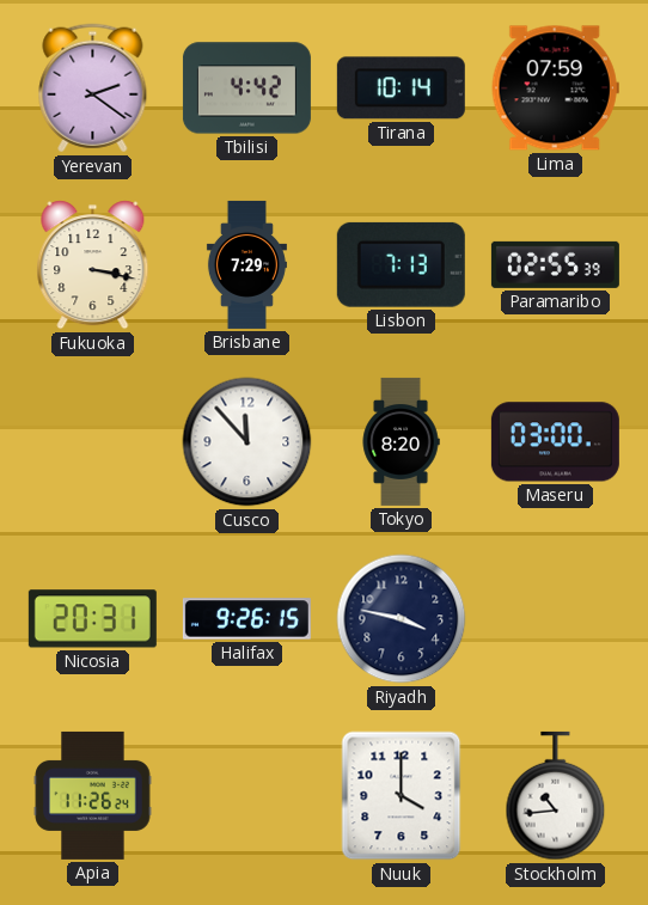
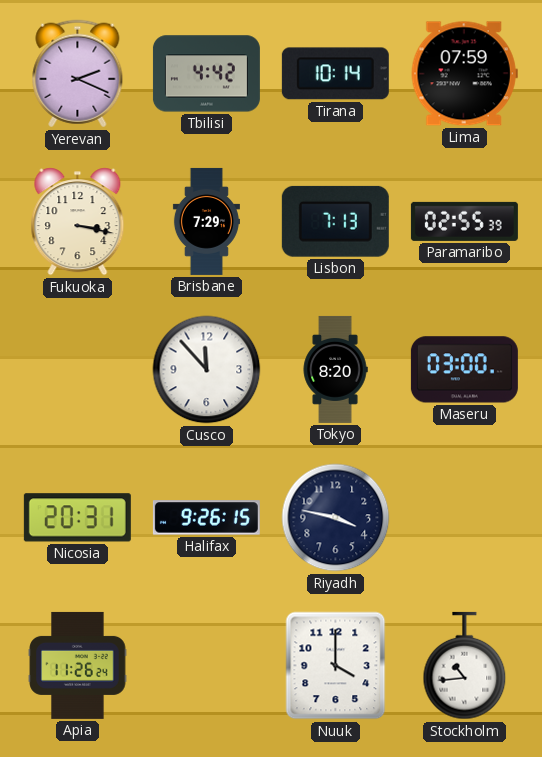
Yerevan: 2:21 -> 2:19 (78, 74)
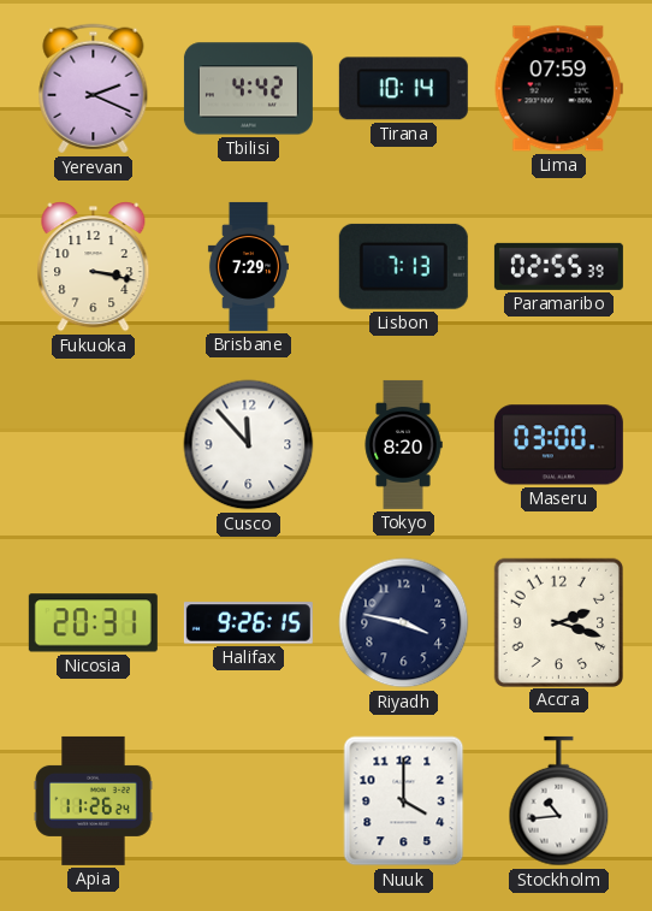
Accra: none -> 2:18 (558, 622)
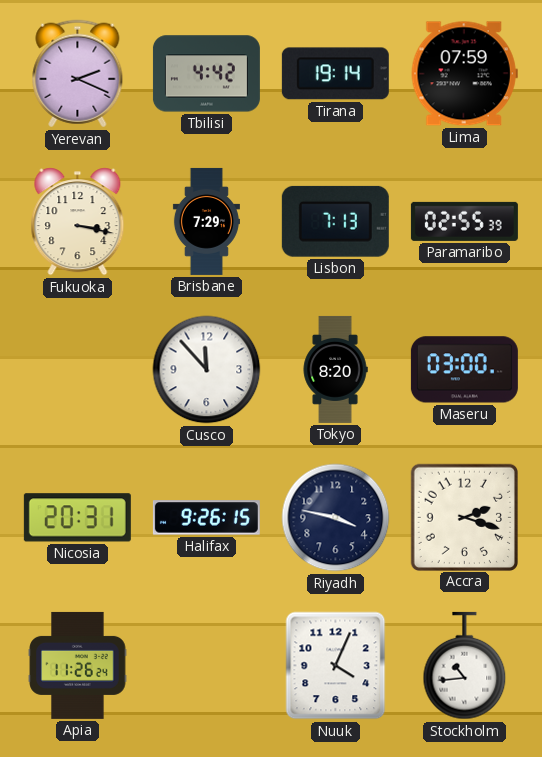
Tirana: 10:14 -> 19:14 (335, 74)
Nuuk: 4:00 -> 4:04 (336, 666)
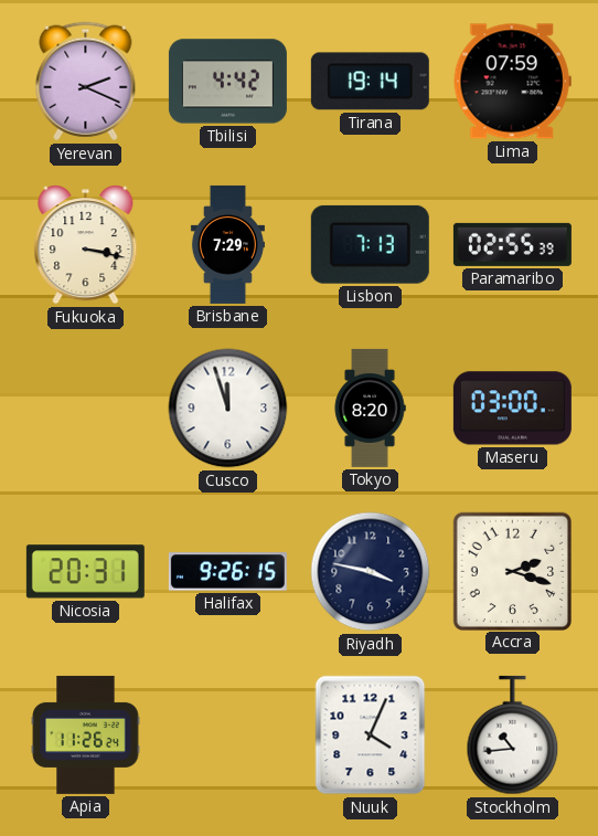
Cusco: 11:53 -> 11:57 (228, 409)
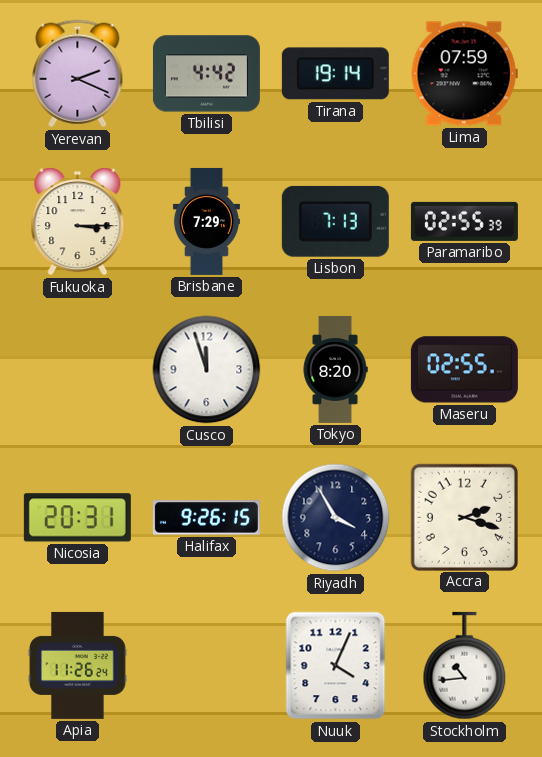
Fukuoka: 3:17 -> 3:15 (78, 222)
Maseru: 03:00 -> 02:55 (464, 370)
Riyadh: 3:47 -> 3:55 (336, 518)
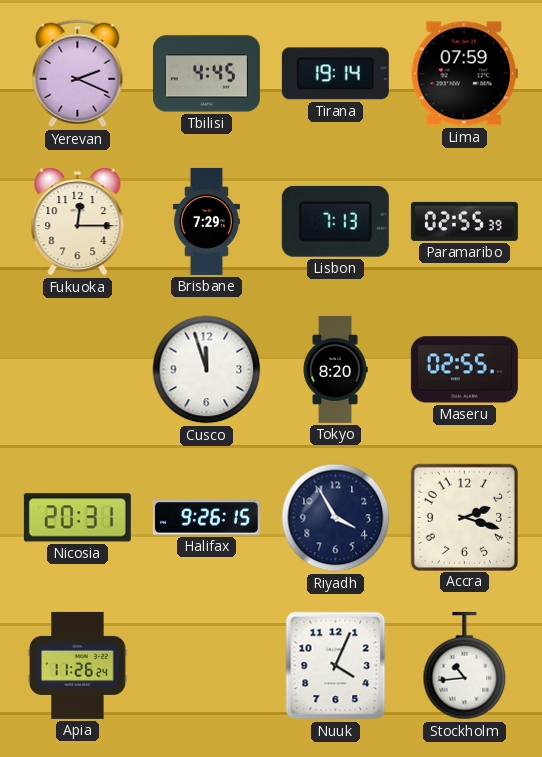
Tbilisi: 4:42 -> 4:45 (206, 74)
Fukuoka: 3:15 -> 12:15 (78, 222)
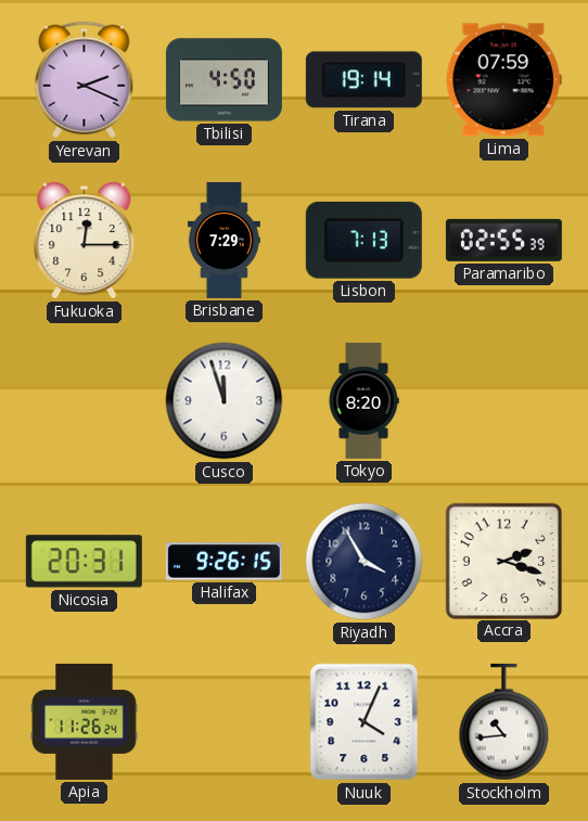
Tbilisi: 4:45 -> 4:50 (223, 80)
Maseru: 02:55 -> none (464, 370)
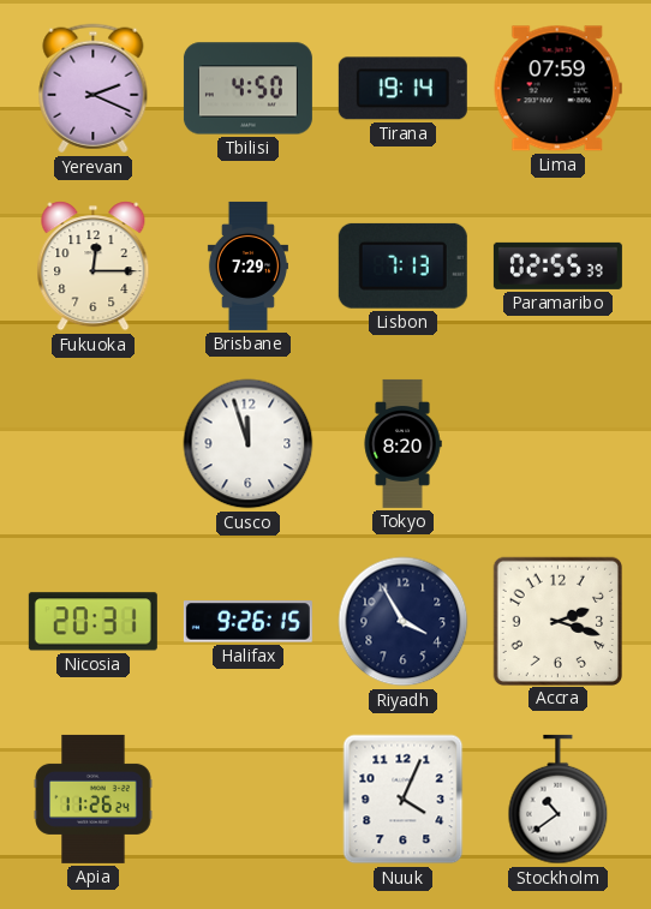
Stockholm: 10:44 -> 10:39 (559, 800)
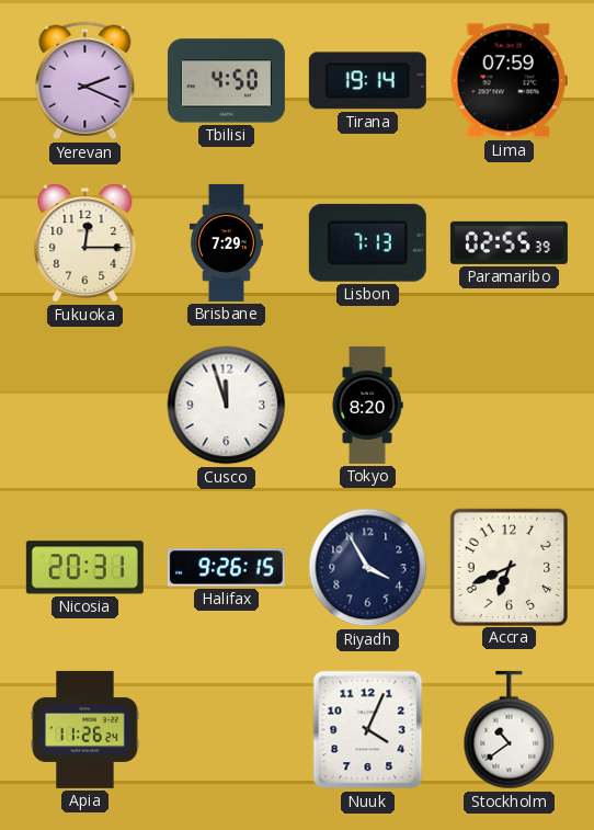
Accra: 2:18 -> 6:41 (509, 567)
